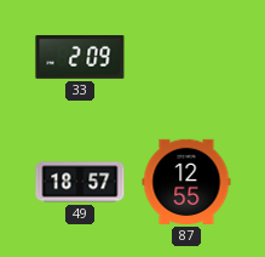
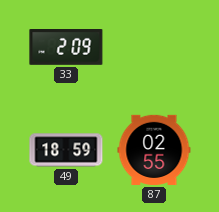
49: 18:57 -> 18:59 (66, 150)
87: 12:55 -> 02:55 (154, 150)
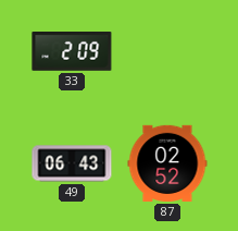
49: 18:59 -> 06:43 (72, 163)
87: 02:55 -> 02:52 (167, 163)
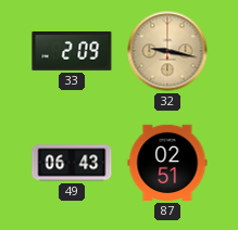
32: none -> 9:17 (167, 51)
87: 02:52 -> 02:51 (167, 163)
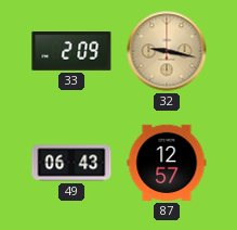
87: 02:51 -> 12:57 (167, 163)
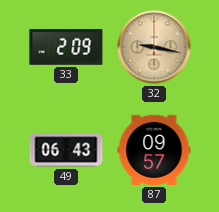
87: 12:57 -> 09:57 (154, 150)
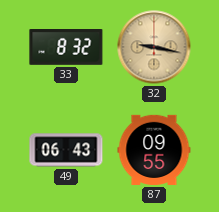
33: 2:09 -> 8:32 (66, 48)
87: 09:57 -> 09:55 (154, 150)
